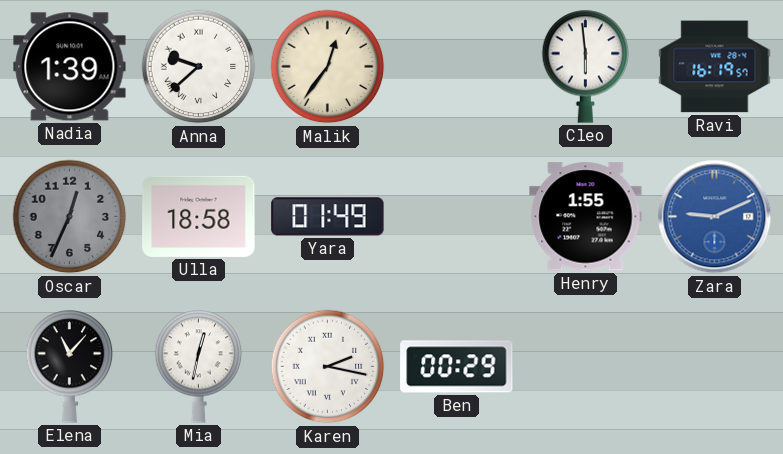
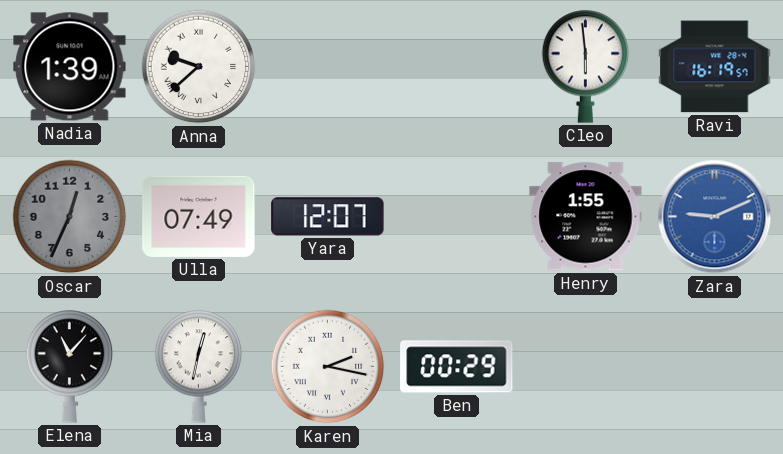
Malik: 12:36 -> none (328, 67)
Ulla: 18:58 -> 07:49 (199, 216)
Yara: 01:49 -> 12:07 (328, 217)
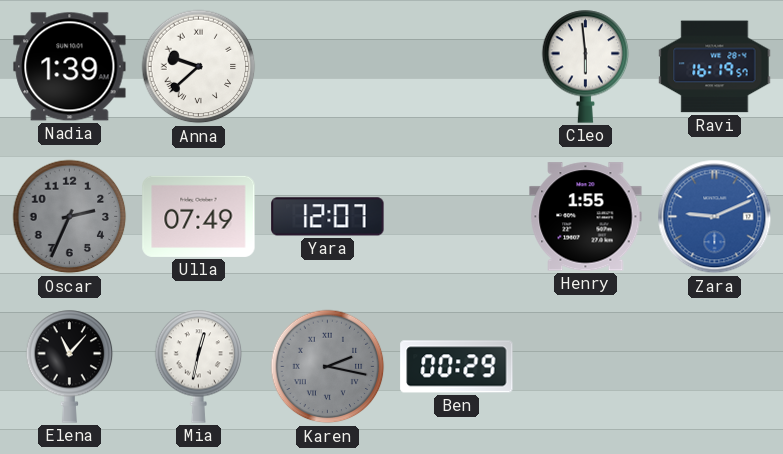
Oscar: 12:34 -> 2:34 (70, 217)
Karen dial: white -> grey (328, 367)
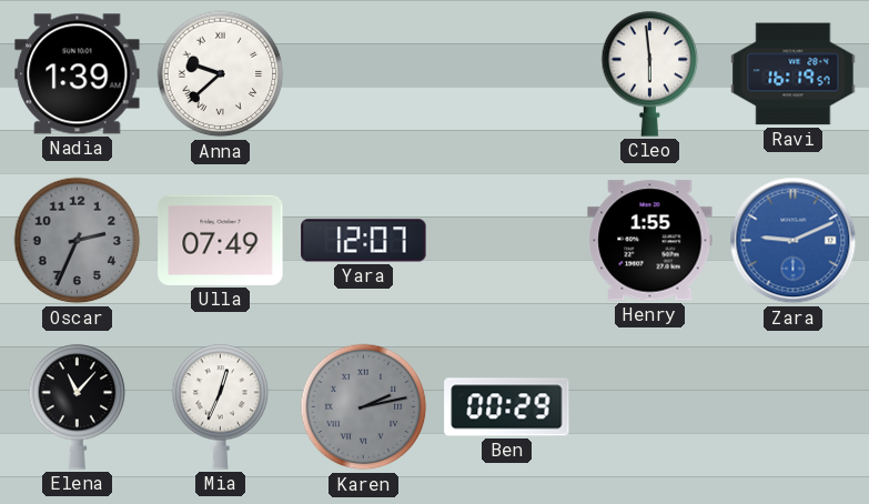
Mia: 12:32 -> 12:34 (221, 406)
Karen: 2:17 -> 2:13 (364, 407)
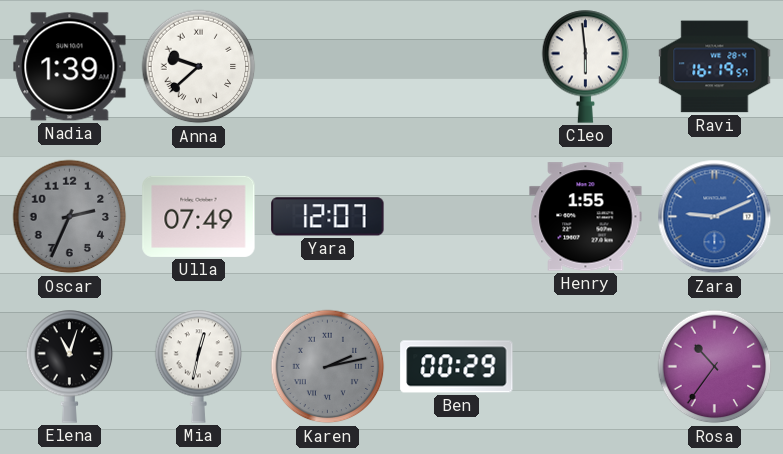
Elena: 11:07 -> 11:03 (70, 366)
Mia: 12:34 -> 12:32 (199, 366)
Rosa: none -> 10:36 (715, 367)
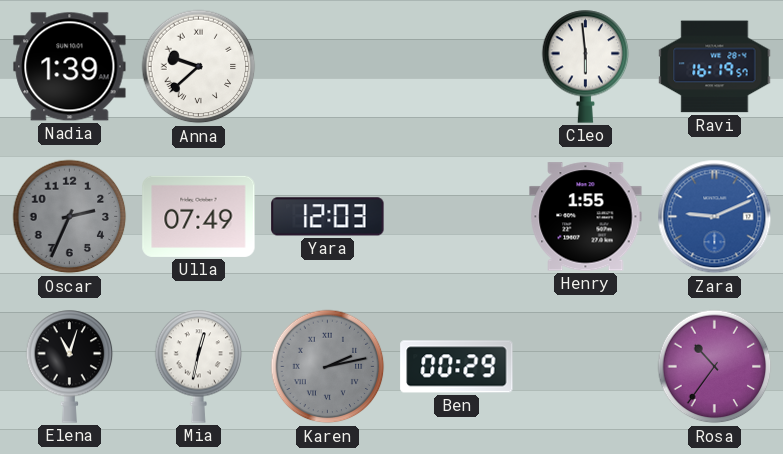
Yara: 12:07 -> 12:03 (328, 217)
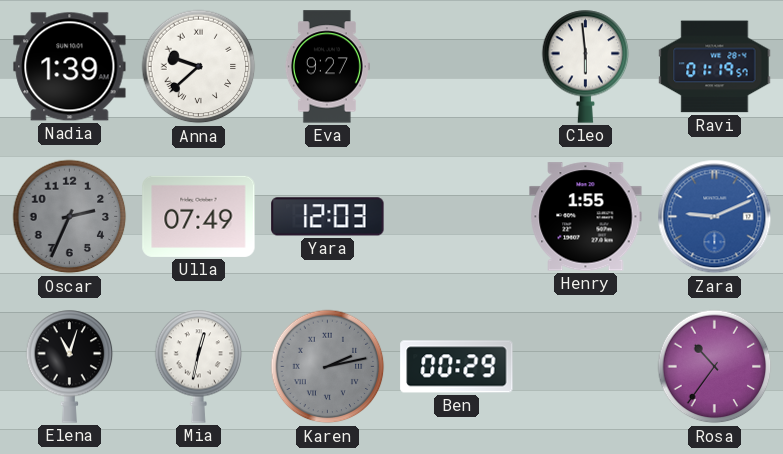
Eva: none -> 9:27 (327, 67)
Ravi: 16:19 -> 01:19 (715, 67)
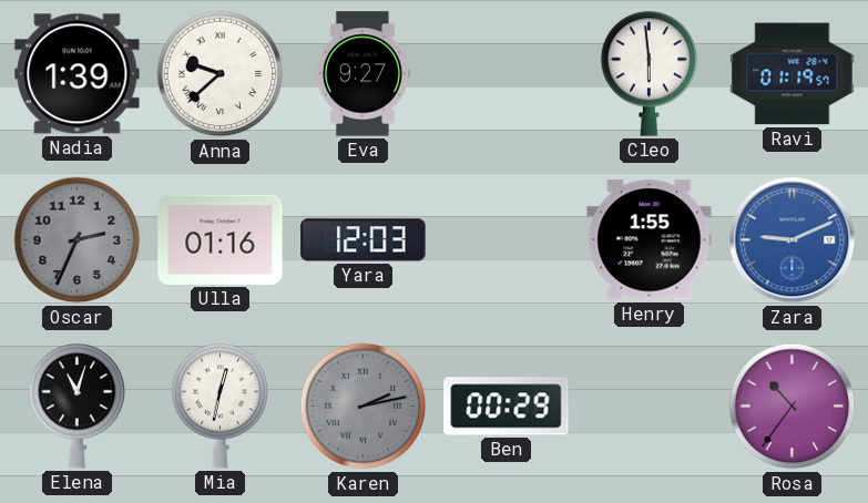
Ulla: 07:49 -> 01:16 (221, 239)
